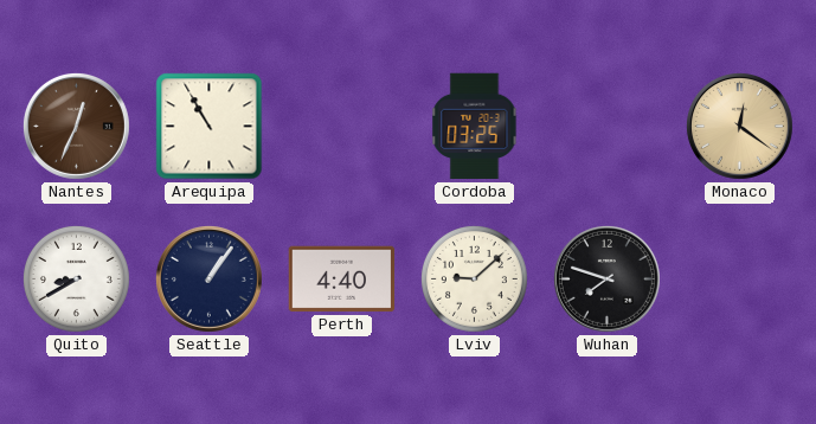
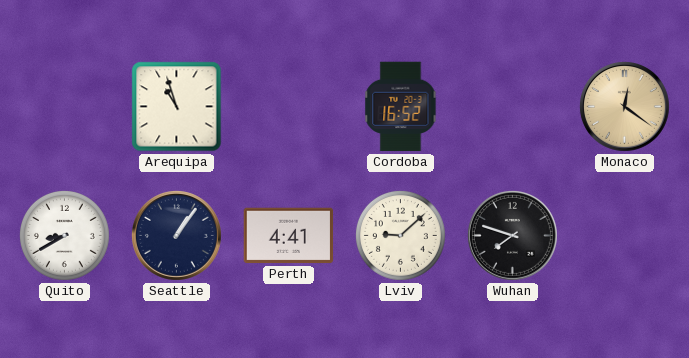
Nantes: 12:34 -> none (76, 126)
Arequipa: 10:55 -> 10:57 (177, 107)
Cordoba: 03:25 -> 16:52 (401, 107)
Perth: 4:40 -> 4:41 (289, 236)
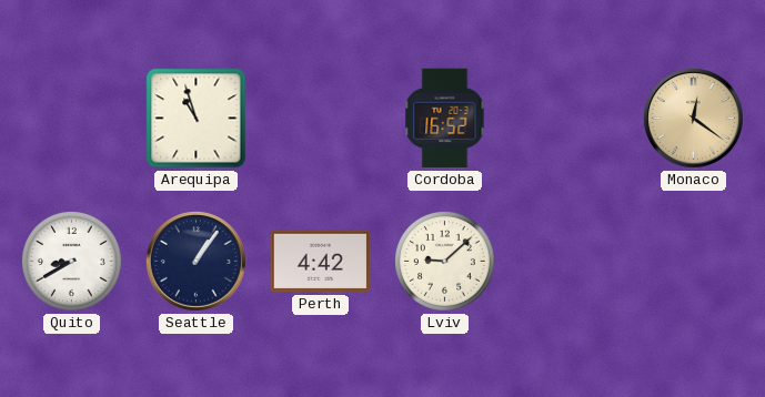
Perth: 4:41 -> 4:42 (321, 262)
Wuhan: 7:48 -> none (512, 235)
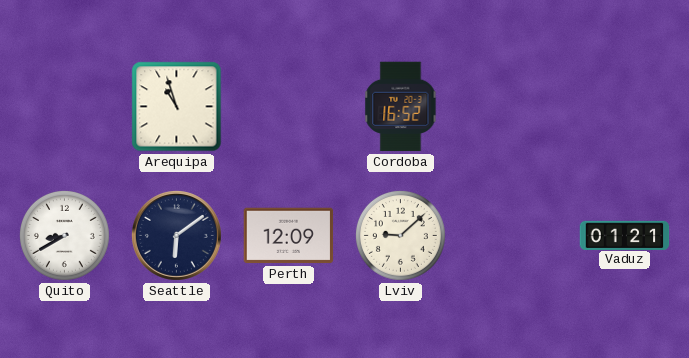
Monaco: 12:21 -> none (693, 118)
Seattle: 1:06 -> 6:09 (176, 235)
Perth: 4:42 -> 12:09 (289, 236)
Vaduz: none -> 01:21 (625, 235)
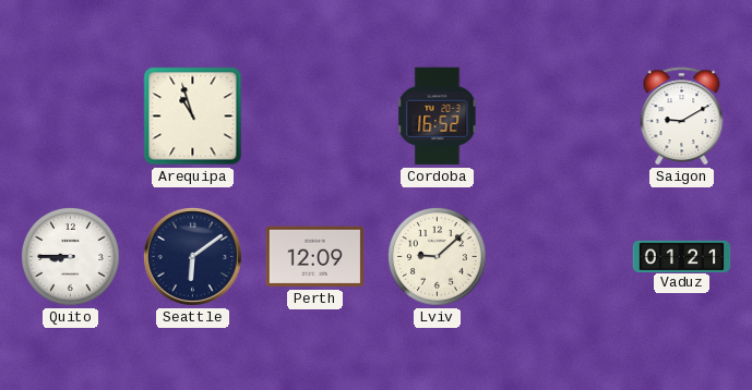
Saigon: none -> 9:10 (682, 117)
Quito: 8:40 -> 8:45 (70, 256)
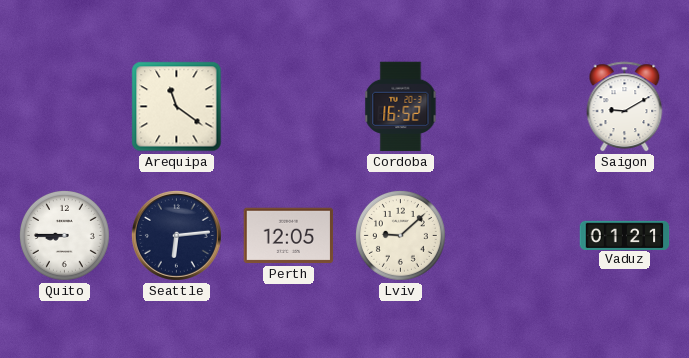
Arequipa: 10:57 -> 11:21 (177, 107)
Seattle: 6:09 -> 6:14 (176, 235)
Perth: 12:09 -> 12:05 (289, 236)
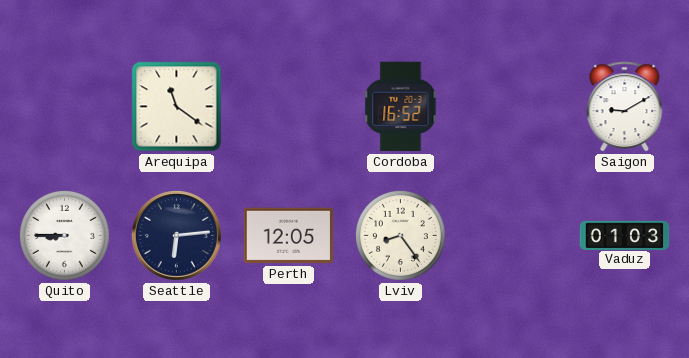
Lviv: 9:08 -> 8:24 (400, 235)
Vaduz: 01:21 -> 01:03 (625, 235)
